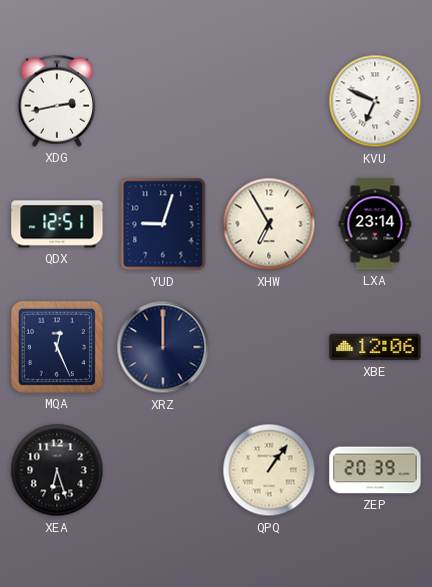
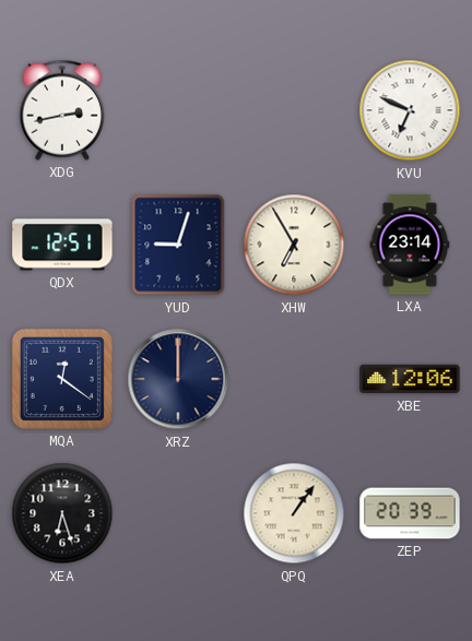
MQA: 12:26 -> 12:21 (62, 379)
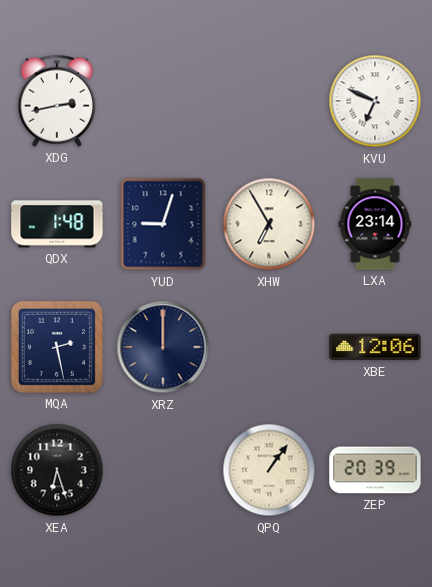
QDX: 12:51 -> 1:48 (57, 224)
MQA: 12:21 -> 2:28 (57, 347)
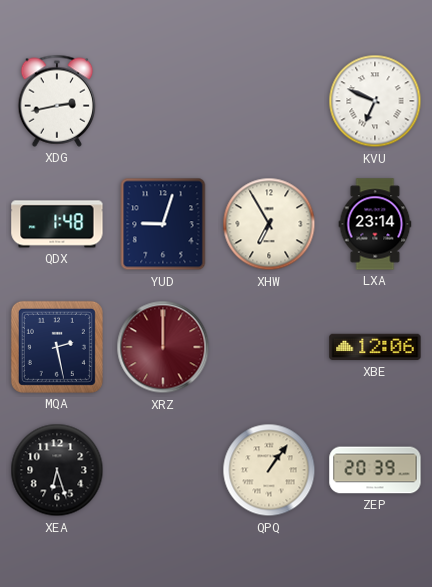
XRZ dial: navy -> burgundy (163, 347)
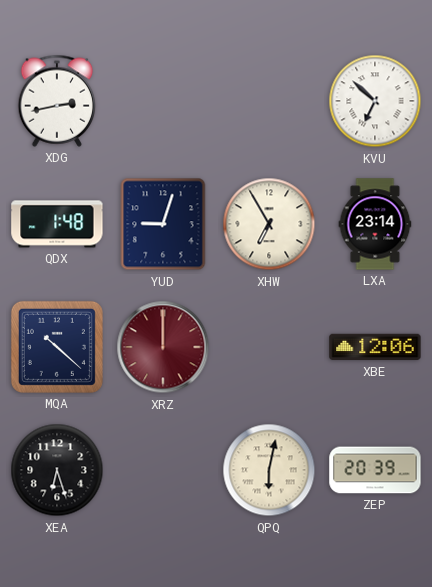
KVU: 6:49 -> 6:52 (375, 101)
MQA: 2:28 -> 10:22 (57, 347)
QPQ: 1:06 -> 6:02 (269, 470)
